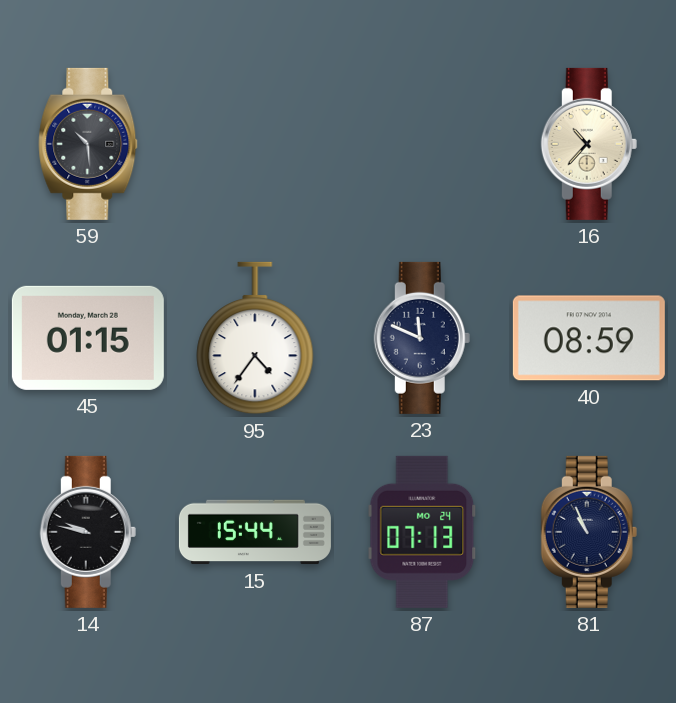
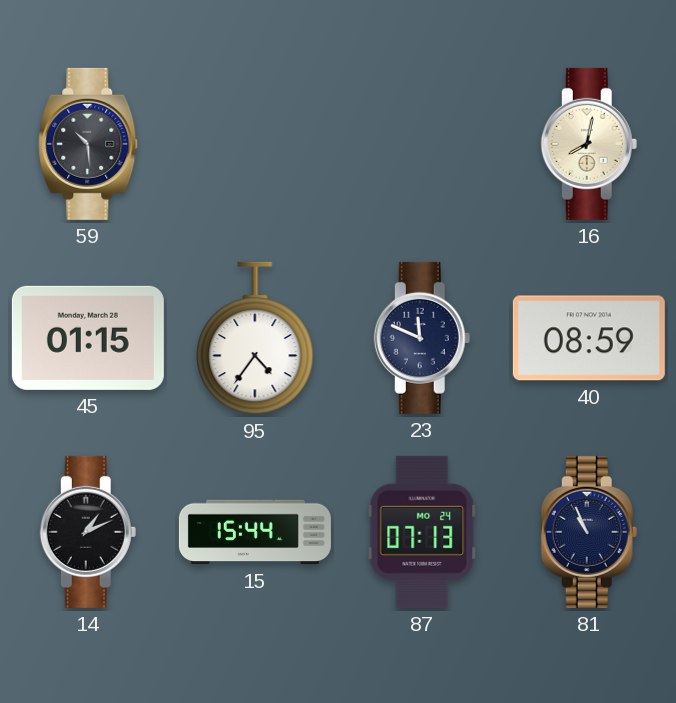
16: 10:37 -> 8:02 (589, 144)
14: 9:47 -> 1:11 (88, 532)
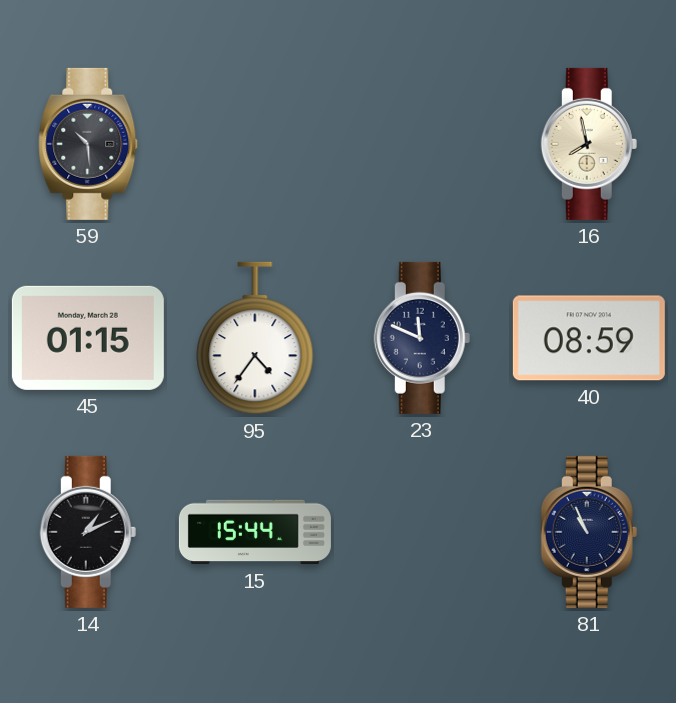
16: 8:02 -> 7:58 (589, 144)
87: 07:13 -> none (422, 532)
